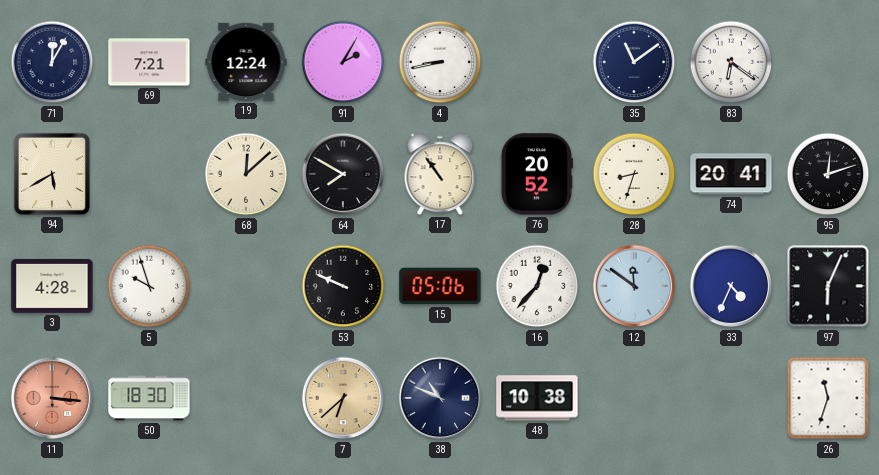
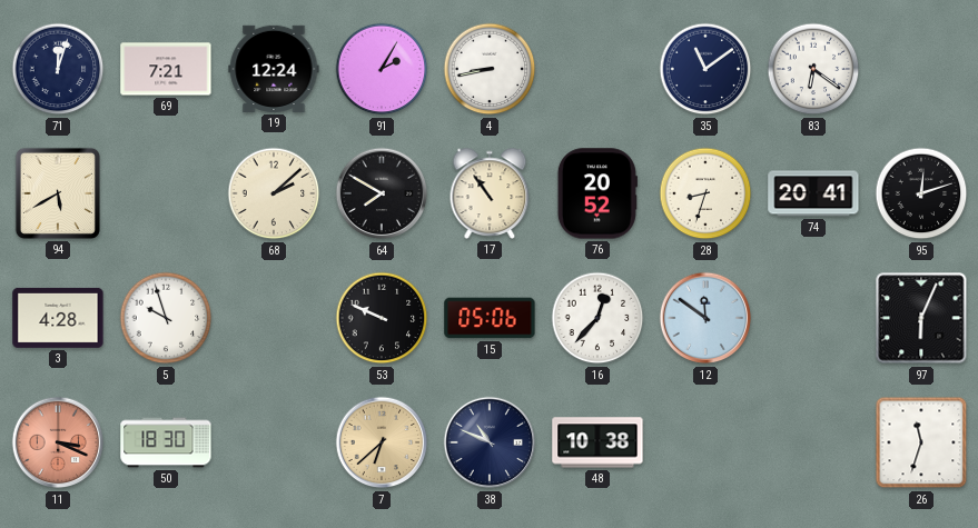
71: 12:05 -> 12:03 (58, 69)
68: 12:08 -> 2:08 (274, 193)
33: 4:34 -> none (731, 286)
11: 3:16 -> 3:19 (58, 442)
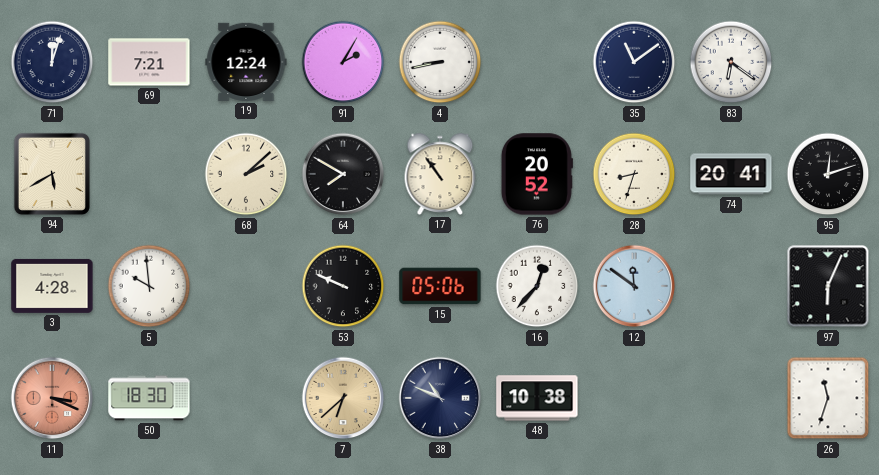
5: 9:57 -> 9:59 (149, 286)
